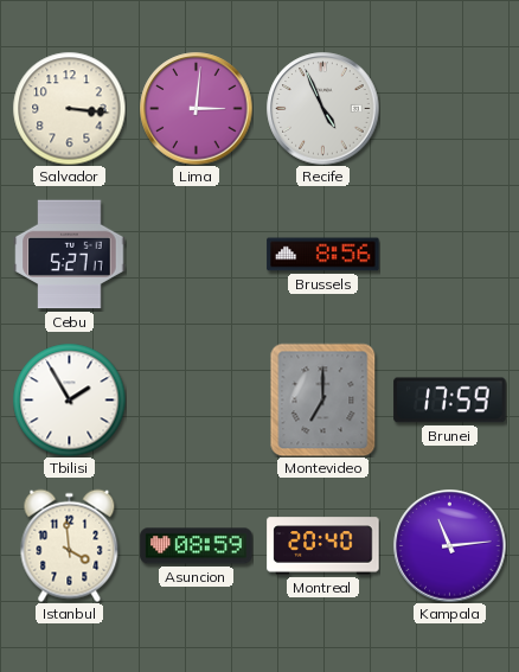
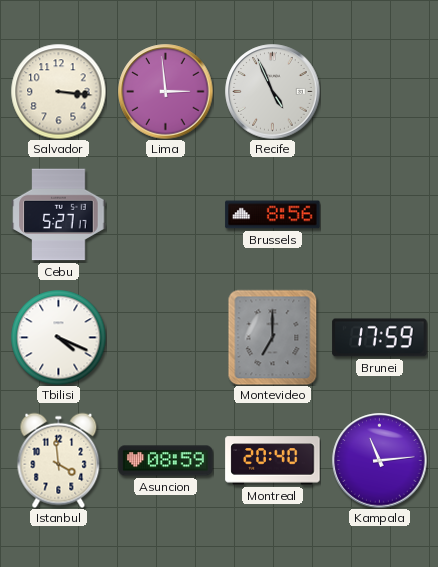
Lima: 3:01 -> 2:59 (166, 92)
Tbilisi: 1:55 -> 4:19 (58, 337)
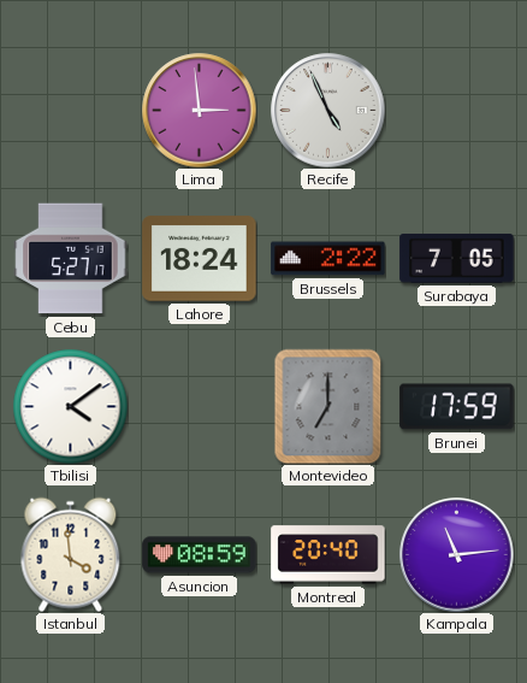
Salvador: 3:16 -> none (58, 91)
Lahore: none -> 18:24 (200, 259)
Brussels: 8:56 -> 2:22 (328, 259)
Surabaya: none -> 7:05 (457, 258)
Tbilisi: 4:19 -> 4:09 (70, 406)
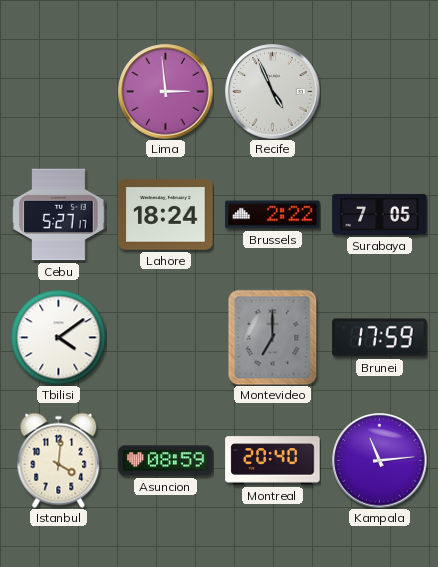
Istanbul: 3:59 -> 4:01 (59, 460)
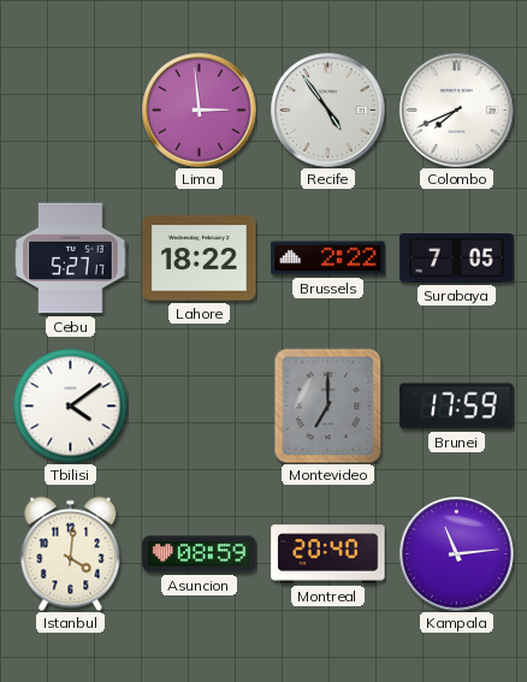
Recife: 4:56 -> 4:54 (328, 111)
Colombo: none -> 7:41 (457, 111)
Lahore: 18:24 -> 18:22 (200, 259)
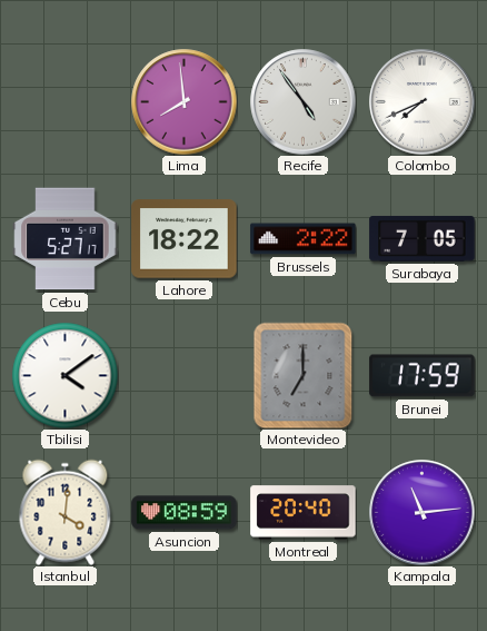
Lima: 2:59 -> 7:59 (185, 102)
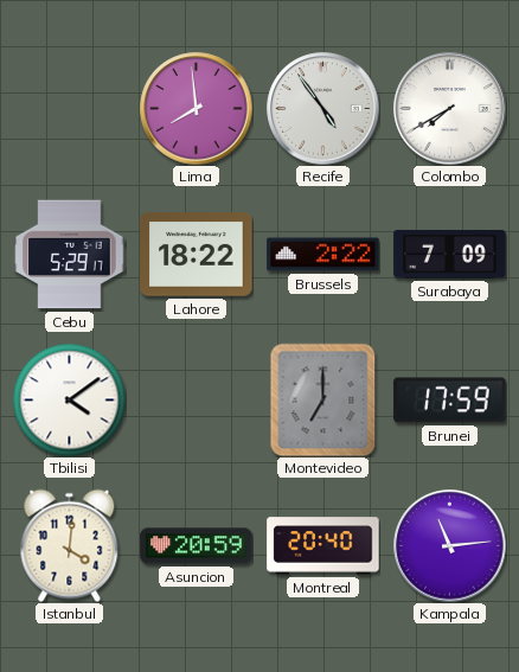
Colombo: 7:41 -> 7:40 (450, 109)
Cebu: 5:27 -> 5:29 (70, 255)
Surabaya: 7:05 -> 7:09 (450, 254)
Asuncion: 08:59 -> 20:59 (197, 546)
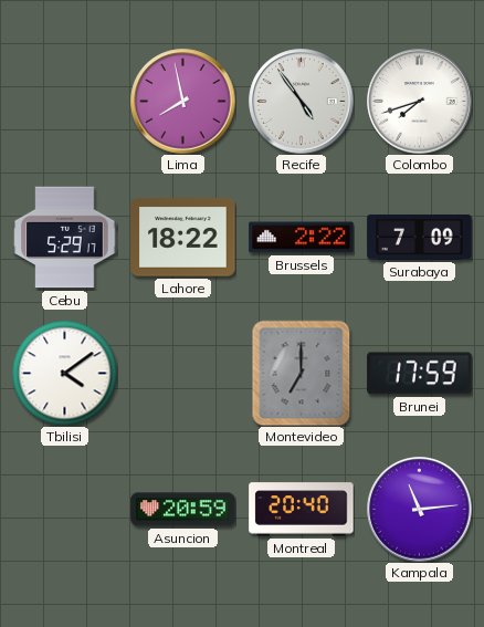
Lima: 7:59 -> 7:58 (183, 102)
Colombo: 7:40 -> 7:42 (420, 102)
Istanbul: 4:01 -> none (70, 545)
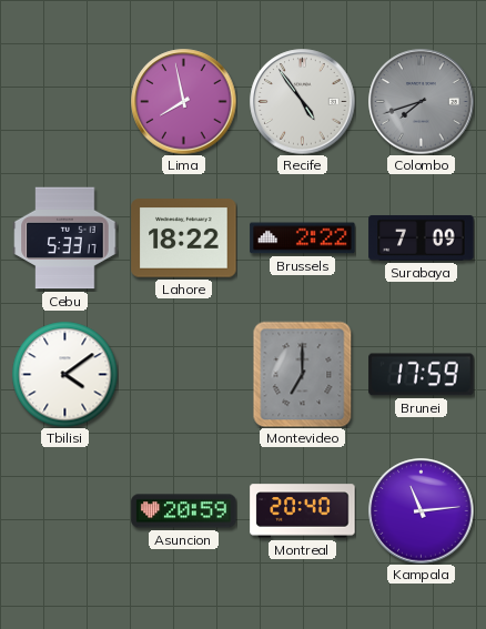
Colombo dial: white -> grey (422, 102)
Cebu: 5:29 -> 5:33 (65, 239)
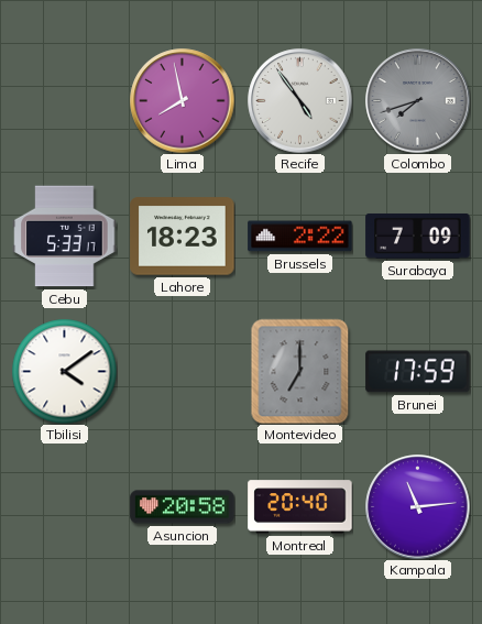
Lahore: 18:22 -> 18:23 (183, 237)
Asuncion: 20:59 -> 20:58 (183, 507)
